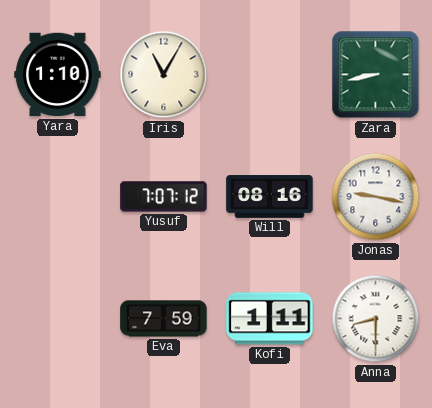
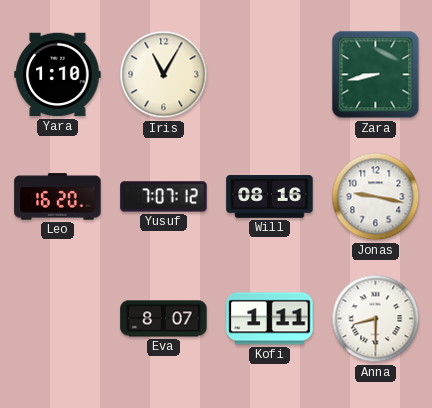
Leo: none -> 16:20 (58, 197)
Eva: 7:59 -> 8:07 (164, 319)
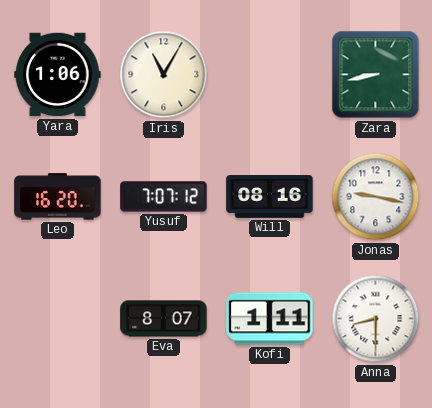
Yara: 1:10 -> 1:06 (58, 75)
